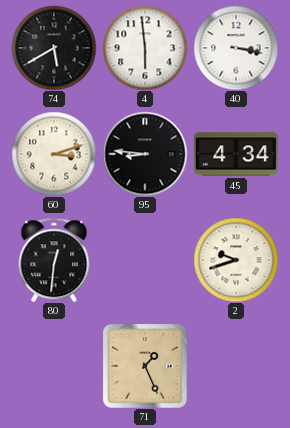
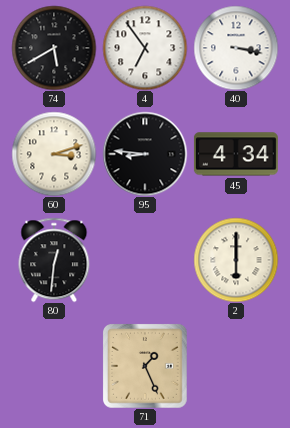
4: 5:59 -> 6:54 (145, 48)
2: 9:42 -> 6:00 (236, 260)
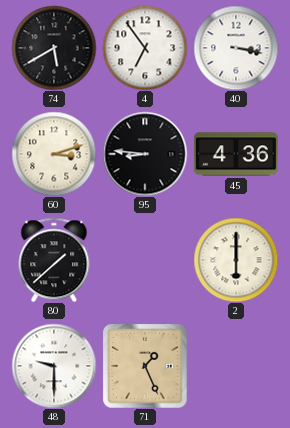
45: 4:34 -> 4:36 (236, 154)
80: 12:31 -> 1:38 (54, 260)
48: none -> 9:30 (54, 366)
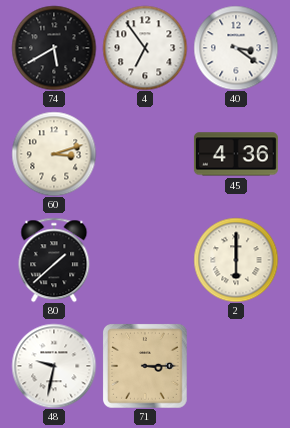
40: 3:17 -> 3:21 (236, 48)
95: 8:46 -> none (145, 154)
48: 9:30 -> 9:32 (54, 366)
71: 1:26 -> 3:15 (145, 366)
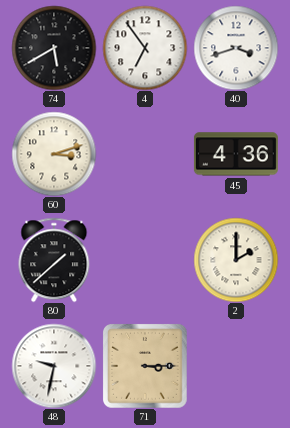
40: 3:21 -> 3:42 (236, 48)
2: 6:00 -> 2:00 (236, 260)
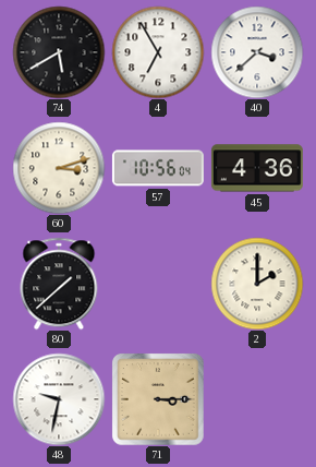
4: 6:54 -> 6:55 (158, 52)
40: 3:42 -> 3:38 (257, 52)
57: none -> 10:56 (158, 168)
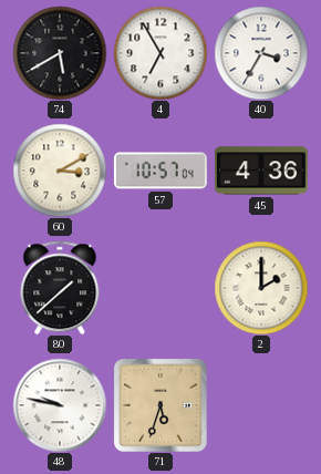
40: 3:38 -> 3:35 (261, 53)
60: 3:12 -> 3:10 (60, 171)
57: 10:56 -> 10:57 (161, 171)
48: 9:32 -> 9:47 (60, 405)
71: 3:15 -> 5:33 (161, 405)
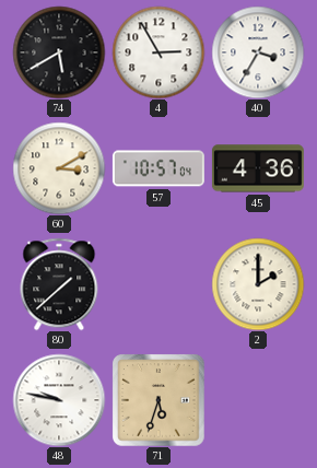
4: 6:55 -> 2:55 (158, 52)
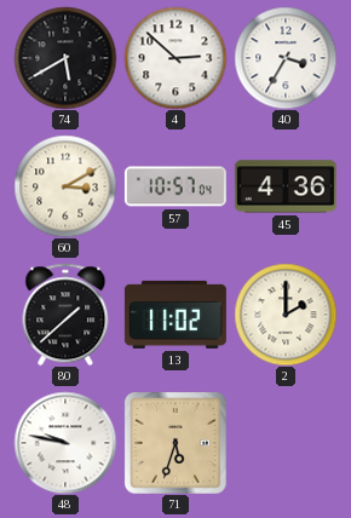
4: 2:55 -> 2:52 (175, 58)
13: none -> 11:02 (175, 315)
